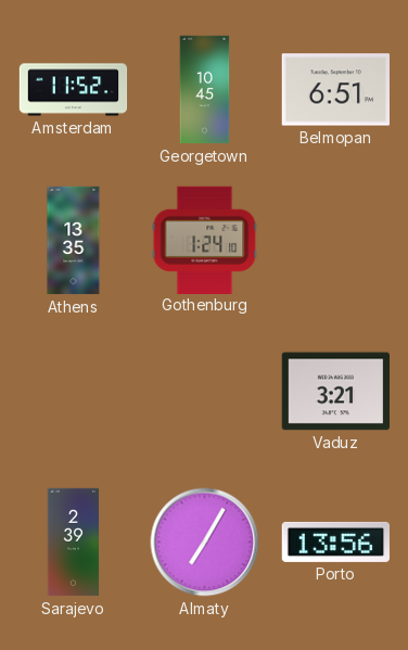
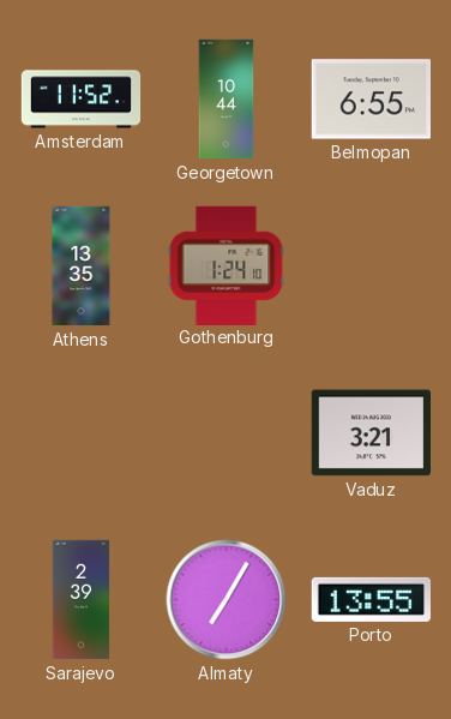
Georgetown: 10:45 -> 10:44 (227, 100)
Belmopan: 6:51 -> 6:55 (371, 100)
Porto: 13:56 -> 13:55 (371, 599)
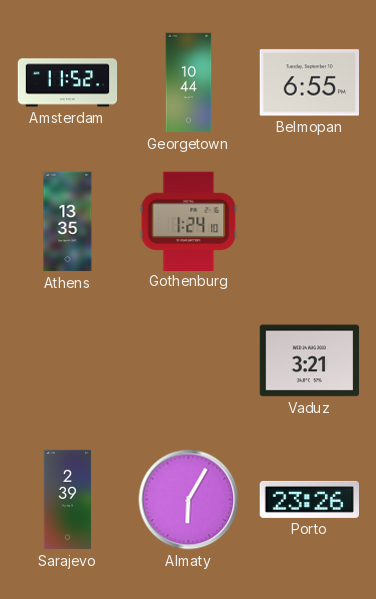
Almaty: 7:05 -> 6:05 (189, 500)
Porto: 13:55 -> 23:26 (309, 499)
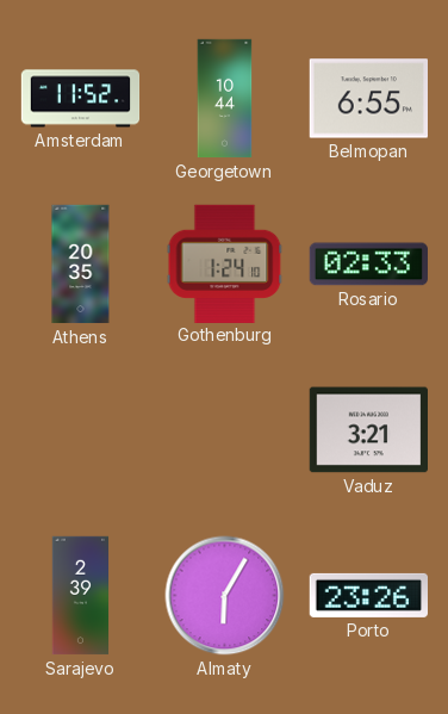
Athens: 13:35 -> 20:35 (81, 265)
Rosario: none -> 02:33 (368, 265)
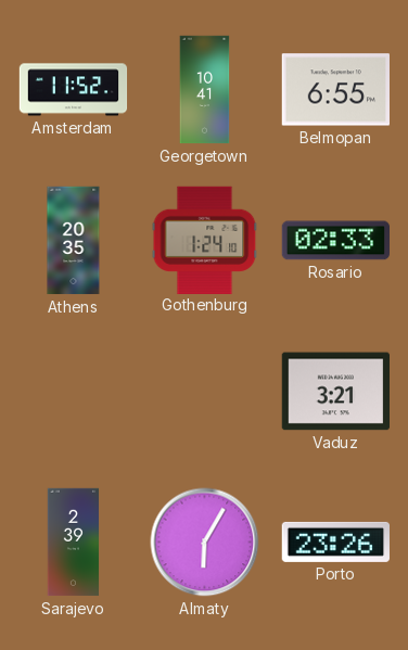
Georgetown: 10:44 -> 10:41 (205, 90)
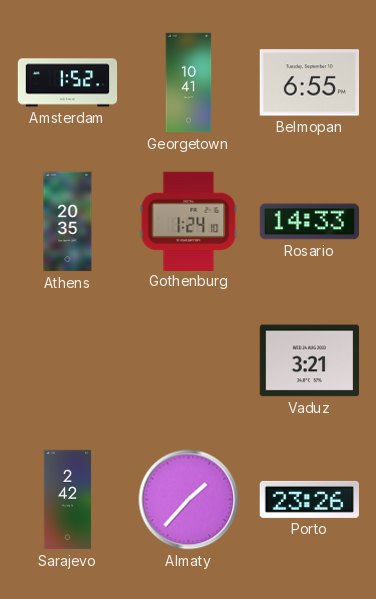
Amsterdam: 11:52 -> 1:52 (68, 83)
Rosario: 02:33 -> 14:33 (309, 222)
Sarajevo: 2:39 -> 2:42 (68, 500)
Almaty: 6:05 -> 1:37 (189, 500)
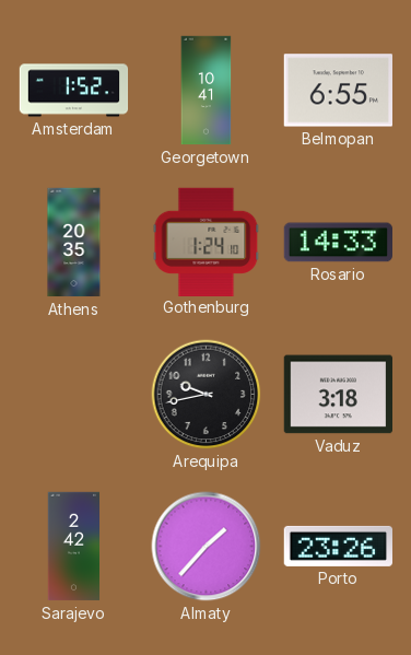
Arequipa: none -> 9:43 (207, 395)
Vaduz: 3:21 -> 3:18 (338, 395)
